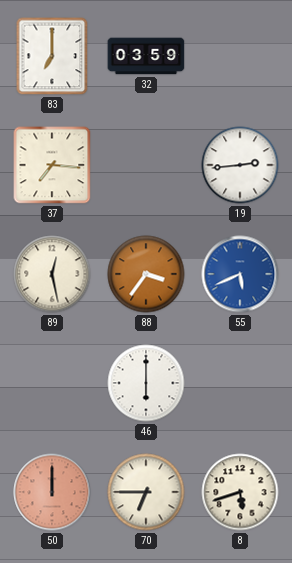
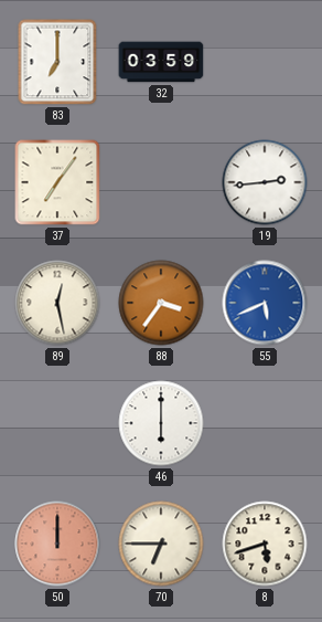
37: 7:16 -> 7:06 (57, 182)
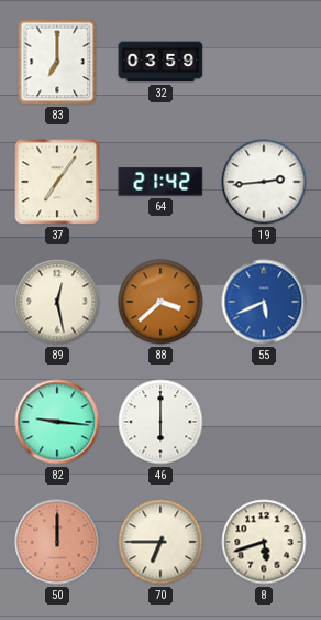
64: none -> 21:42 (160, 182)
88: 3:36 -> 3:38 (160, 302)
82: none -> 9:16 (57, 422)
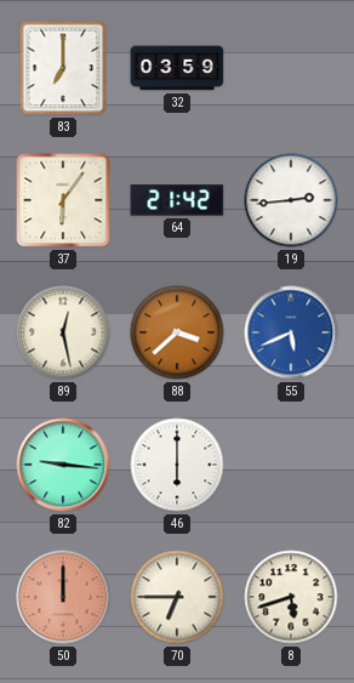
37: 7:06 -> 6:06 (63, 200)
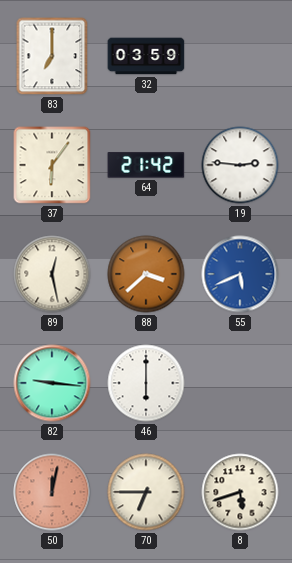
19: 2:44 -> 2:46 (240, 165)
50: 12:00 -> 12:02 (52, 492)
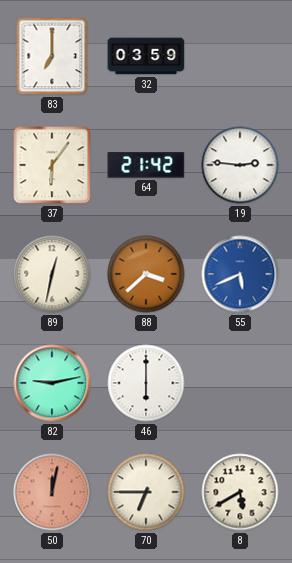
89: 12:28 -> 12:32 (52, 274)
82: 9:16 -> 9:13 (52, 383)
8: 5:42 -> 5:40 (240, 492)
